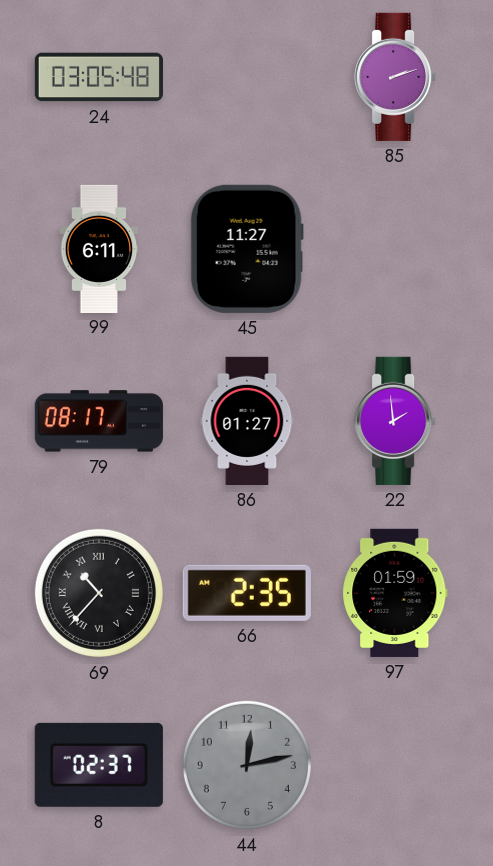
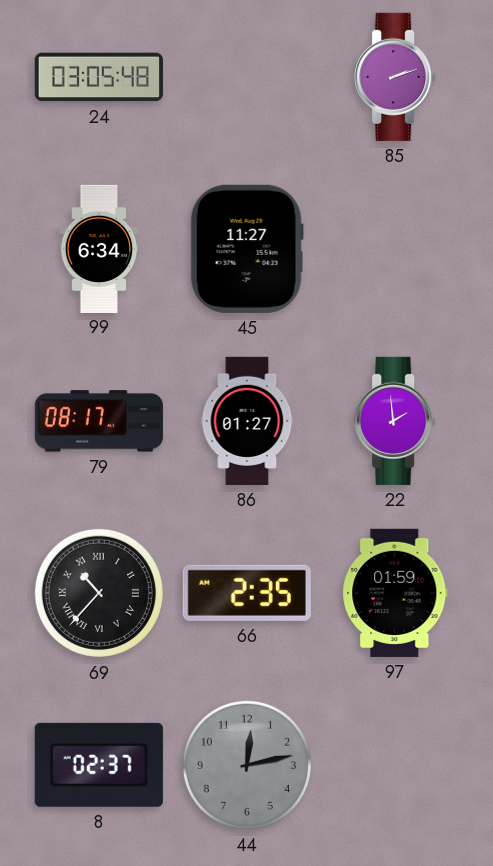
99: 6:11 -> 6:34 (99, 248)
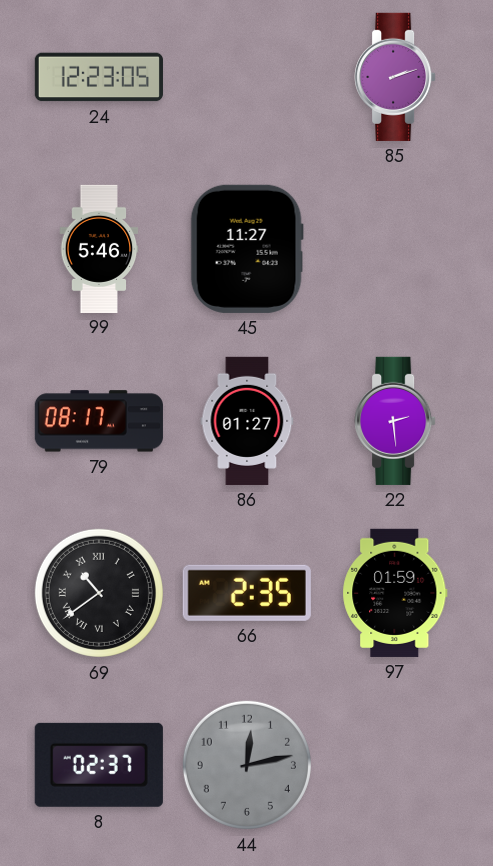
24: 03:05 -> 12:23 (99, 77)
99: 6:34 -> 5:46 (99, 248)
22: 1:59 -> 2:29 (395, 421)
69: 10:37 -> 10:39 (99, 593)
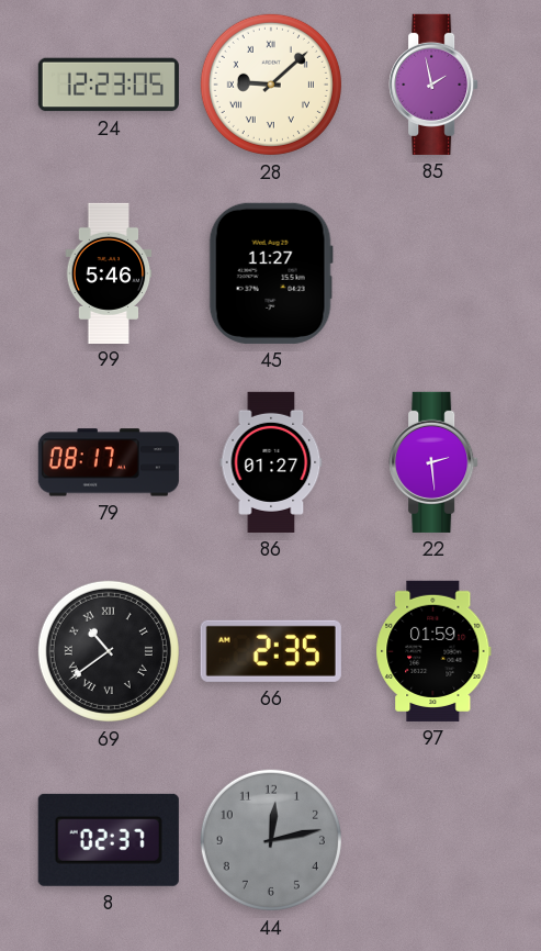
28: none -> 9:08 (271, 85)
85: 2:12 -> 1:58 (433, 85)
